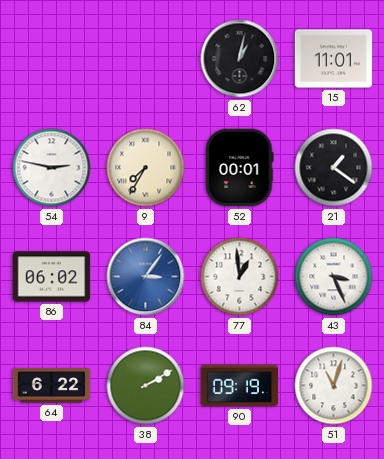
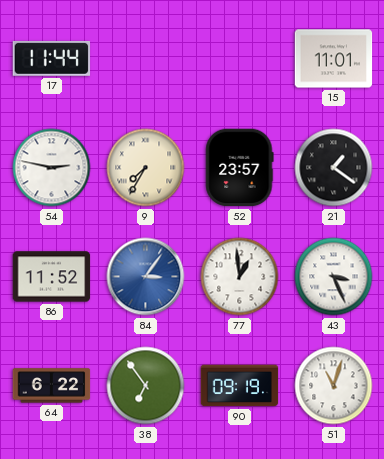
17: none -> 11:44 (52, 58)
62: 1:02 -> none (240, 59)
52: 00:01 -> 23:57 (240, 168)
86: 06:02 -> 11:52 (52, 277)
38: 2:10 -> 6:54 (146, 386)
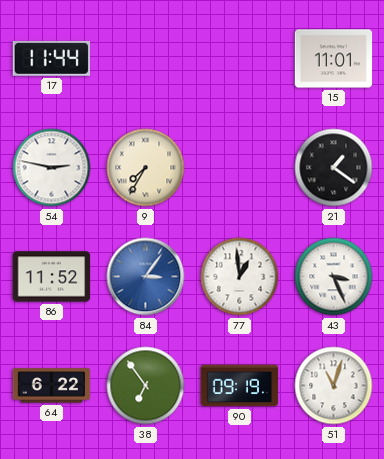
52: 23:57 -> none (240, 168)
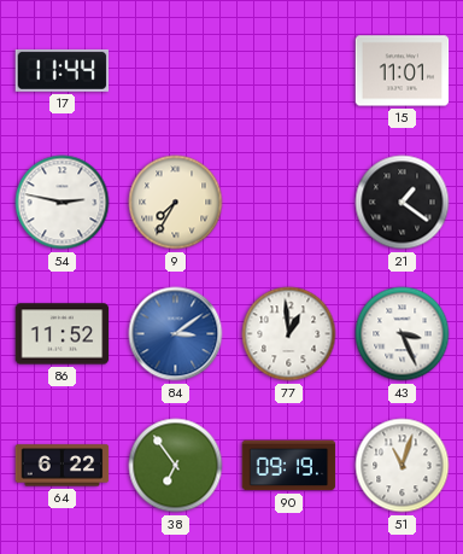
84: 3:06 -> 3:09 (176, 334)
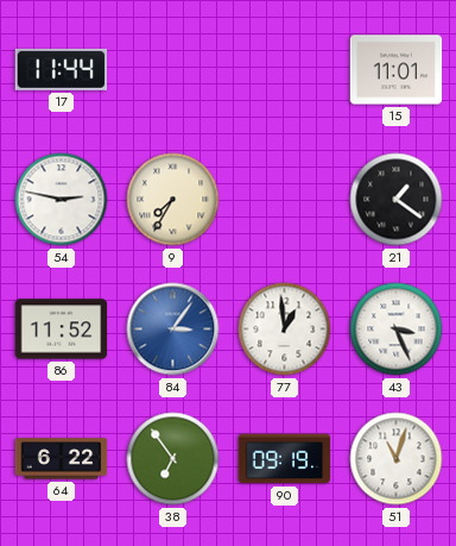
84: 3:09 -> 3:06 (173, 330)
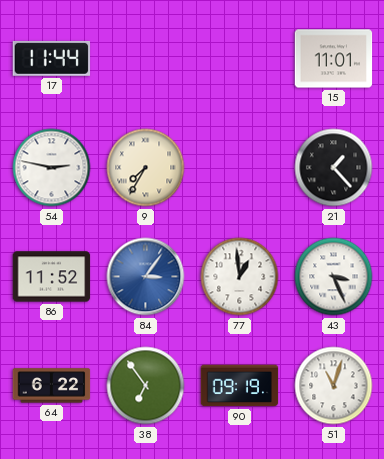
21: 1:21 -> 1:23 (334, 168)
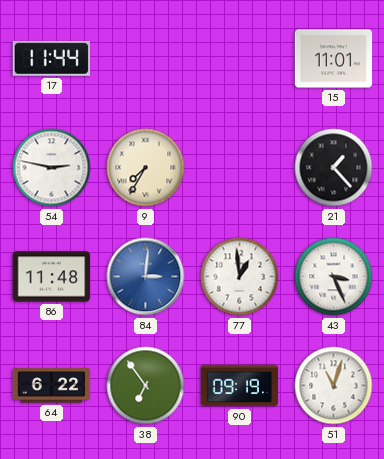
86: 11:52 -> 11:48 (52, 277)
84: 3:06 -> 3:01 (146, 277)
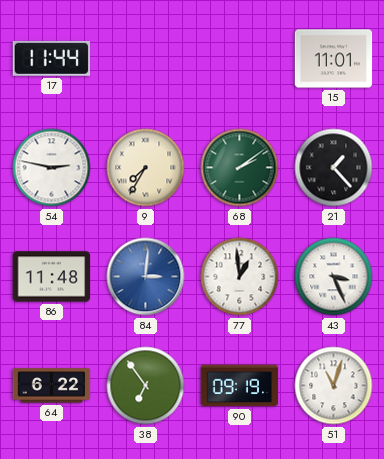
68: none -> 2:09 (240, 168)
